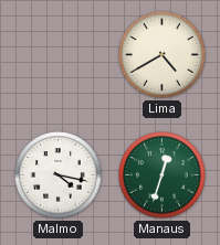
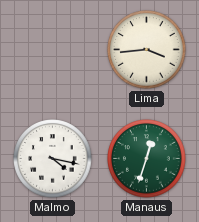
Lima: 4:40 -> 3:44 (147, 50)
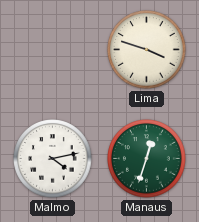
Lima: 3:44 -> 3:48 (147, 50)
Malmo: 4:17 -> 4:13 (53, 159)
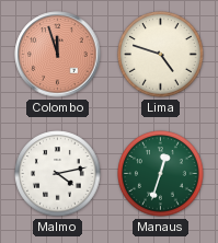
Colombo: none -> 11:57 (58, 55)
Lima: 3:48 -> 4:48 (161, 55)
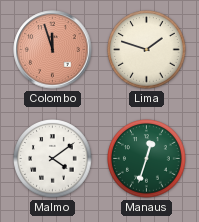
Lima: 4:48 -> 1:48 (147, 50)
Malmo: 4:13 -> 4:09 (53, 159)
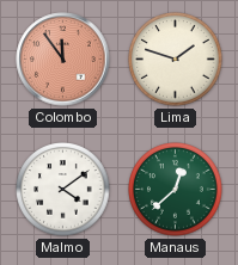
Colombo: 11:57 -> 11:54 (63, 60)
Manaus: 12:33 -> 12:38 (176, 190)
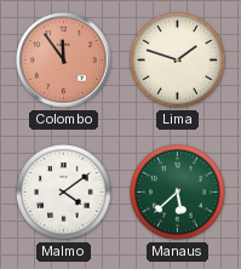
Manaus: 12:38 -> 5:38 (178, 193)
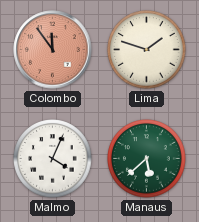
Malmo: 4:09 -> 4:04 (53, 159)
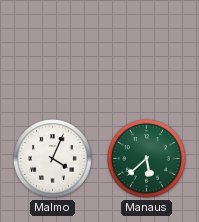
Colombo: 11:54 -> none (53, 50)
Lima: 1:48 -> none (147, 50)
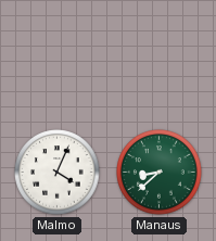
Manaus: 5:38 -> 8:38 (160, 173)
